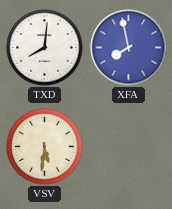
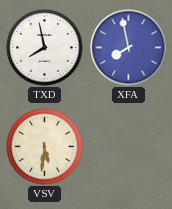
TXD: 8:01 -> 7:58 (45, 48)
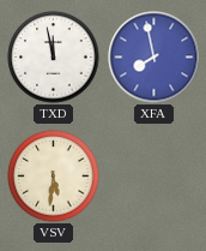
TXD: 7:58 -> 11:58 (54, 58)
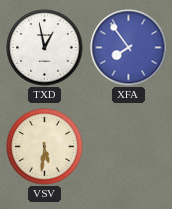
TXD: 11:58 -> 12:58 (45, 48)
XFA: 7:58 -> 7:54 (129, 48)
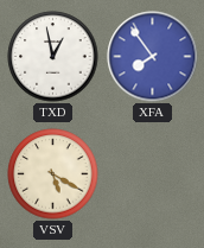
VSV: 5:31 -> 5:20 (53, 174)
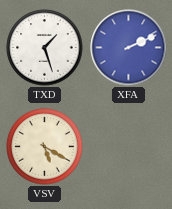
TXD: 12:58 -> 1:27 (45, 48)
XFA: 7:54 -> 2:11 (129, 48)
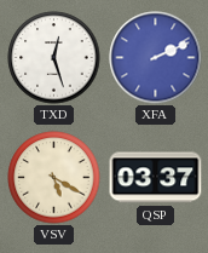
TXD: 1:27 -> 12:27 (54, 58)
QSP: none -> 03:37 (156, 178)
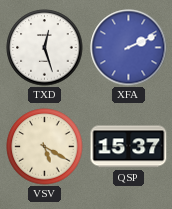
QSP: 03:37 -> 15:37 (129, 147)
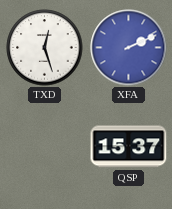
VSV: 5:20 -> none (45, 147)
